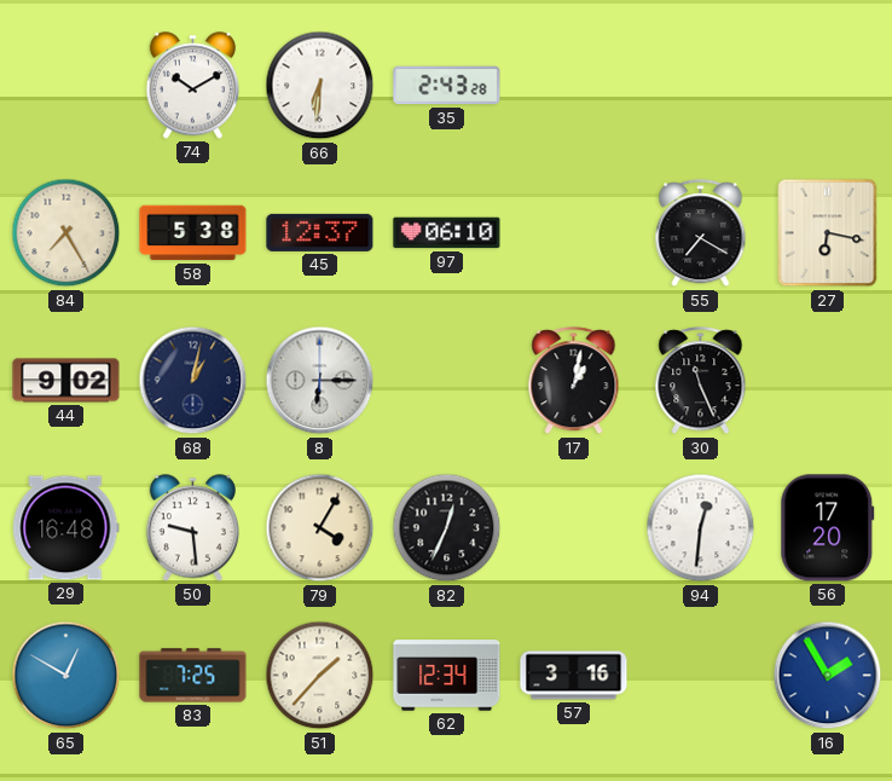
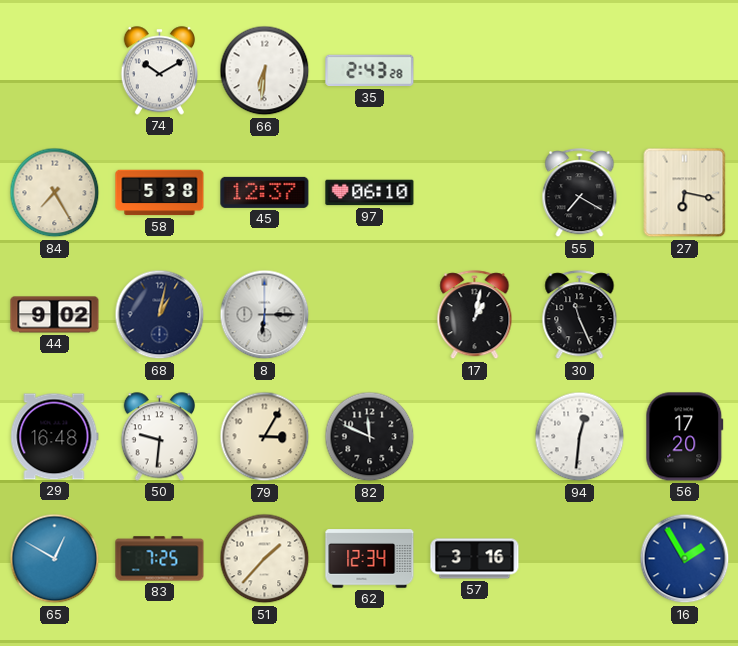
50: 9:29 -> 9:31 (159, 437)
79: 4:05 -> 3:05 (265, 437)
82: 12:34 -> 11:49 (370, 437)
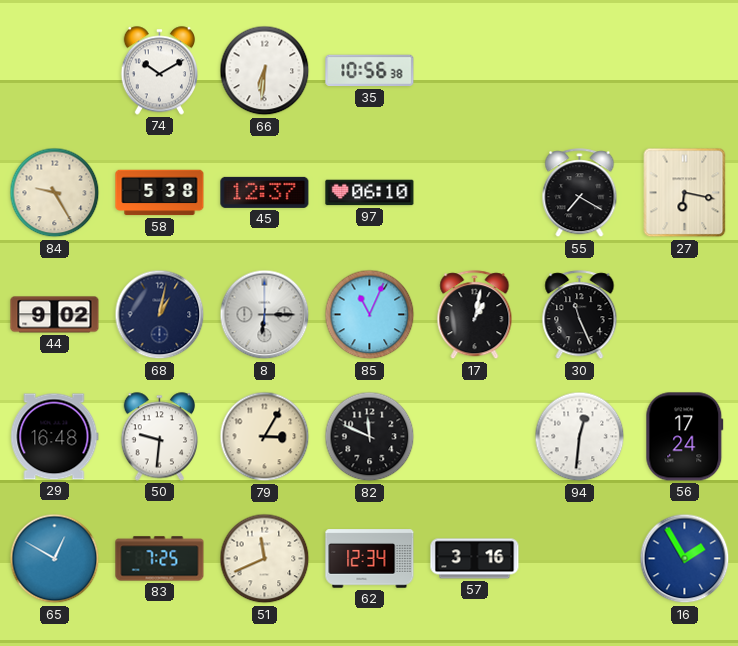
35: 2:43 -> 10:56 (370, 71)
84: 7:25 -> 9:25 (55, 193)
85: none -> 11:04 (370, 315)
56: 17:20 -> 17:24 (685, 437)
51: 1:37 -> 11:41 (265, 559)
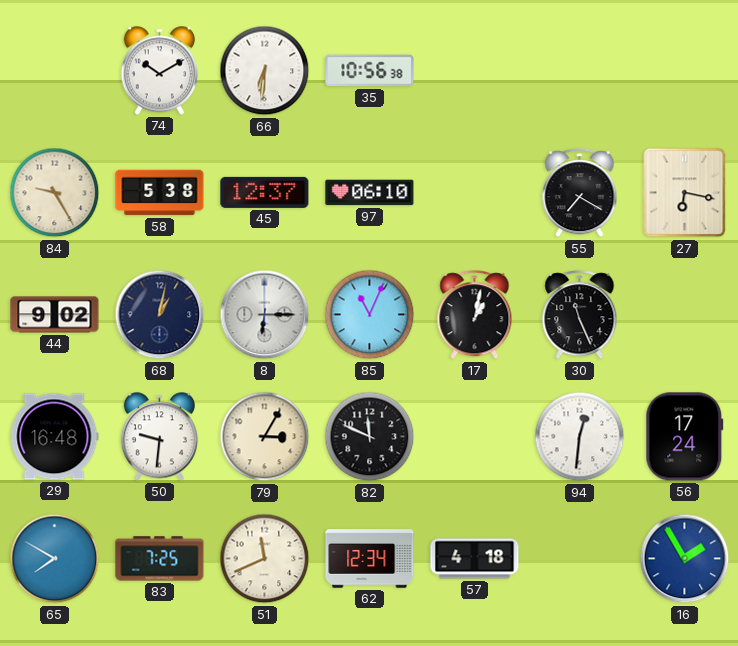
65: 12:50 -> 7:50 (55, 559)
57: 3:16 -> 4:18 (475, 559)
